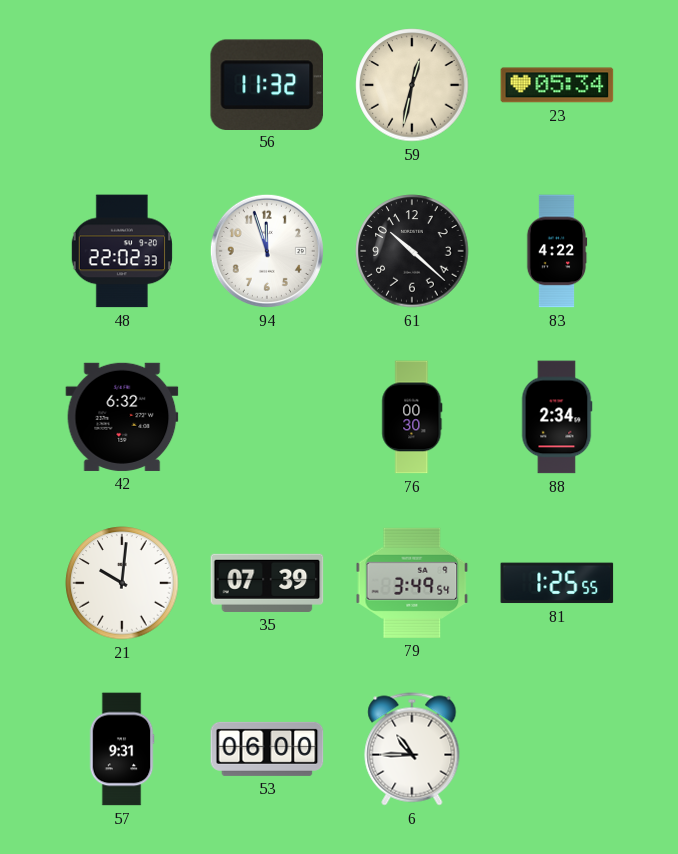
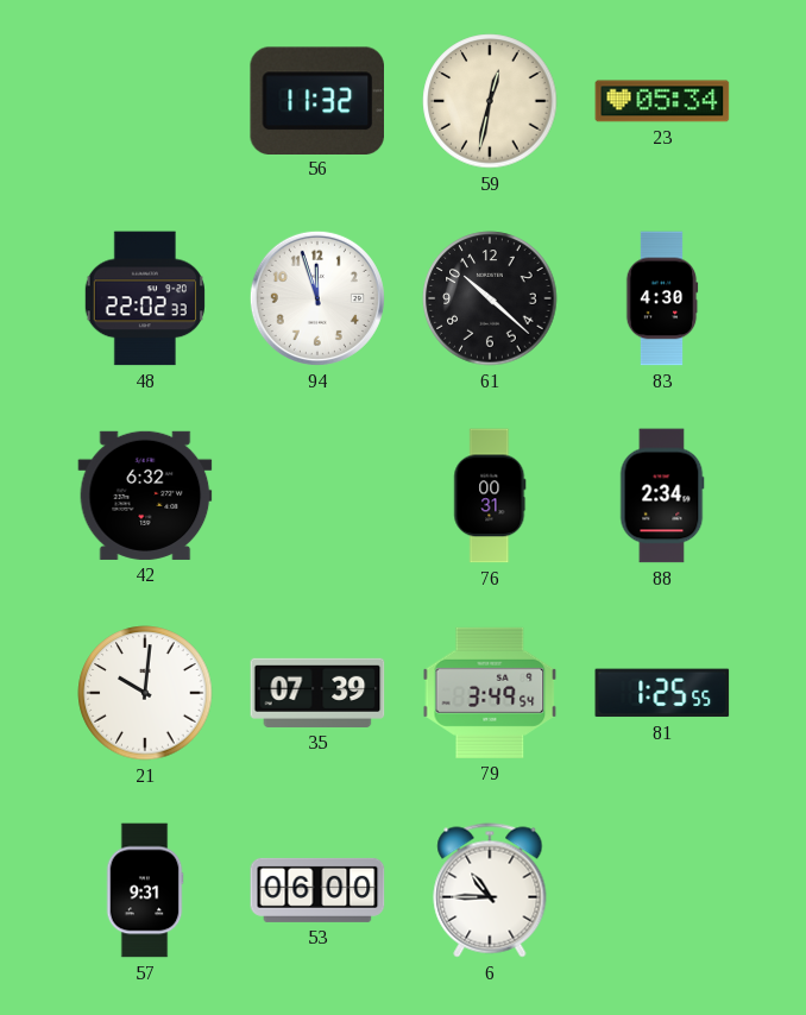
83: 4:22 -> 4:30 (662, 298)
76: 00:30 -> 00:31 (490, 496)
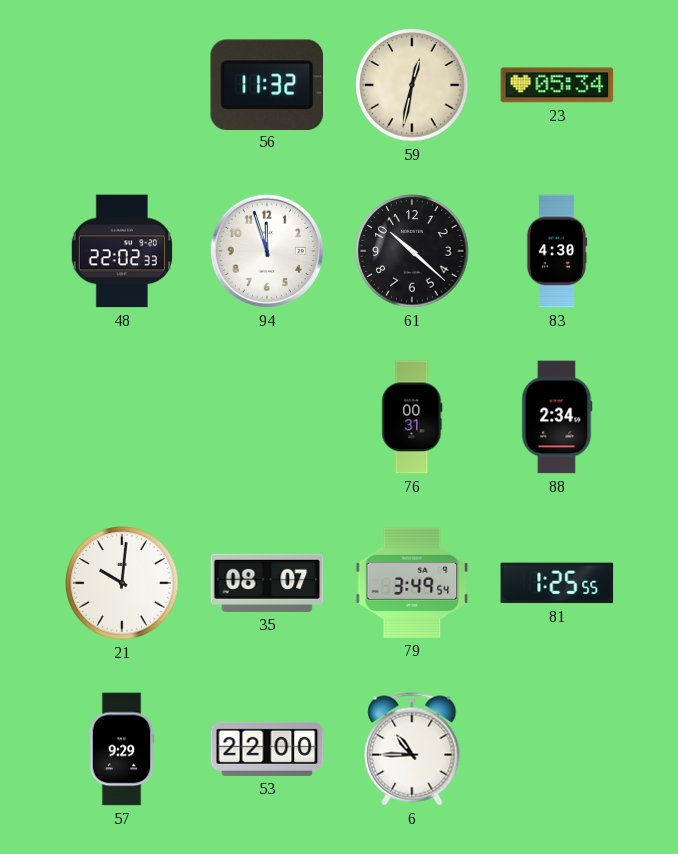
42: 6:32 -> none (145, 496)
35: 07:39 -> 08:07 (267, 583)
57: 9:31 -> 9:29 (122, 749)
53: 06:00 -> 22:00 (267, 749)
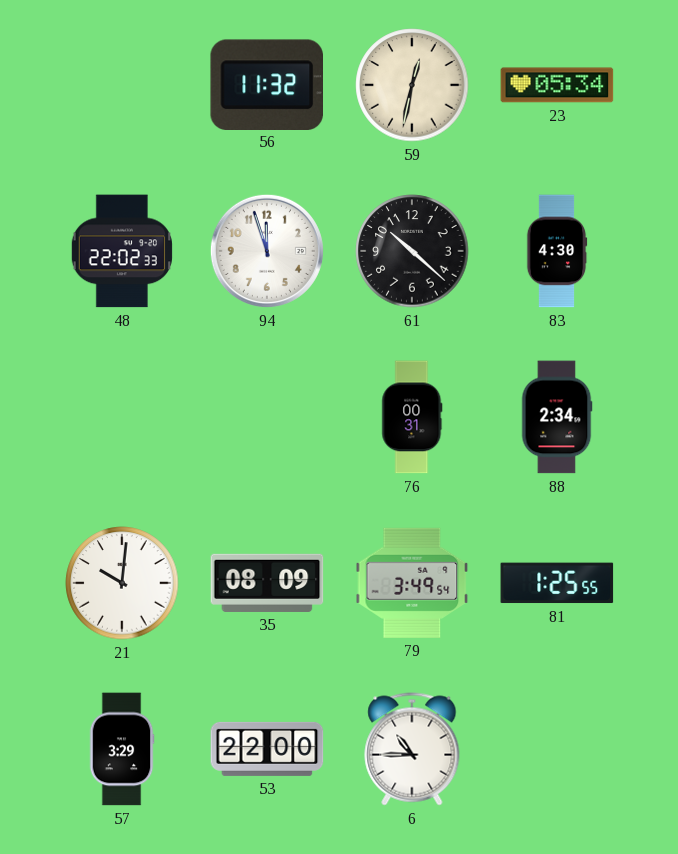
35: 08:07 -> 08:09 (267, 583)
57: 9:29 -> 3:29 (122, 749)
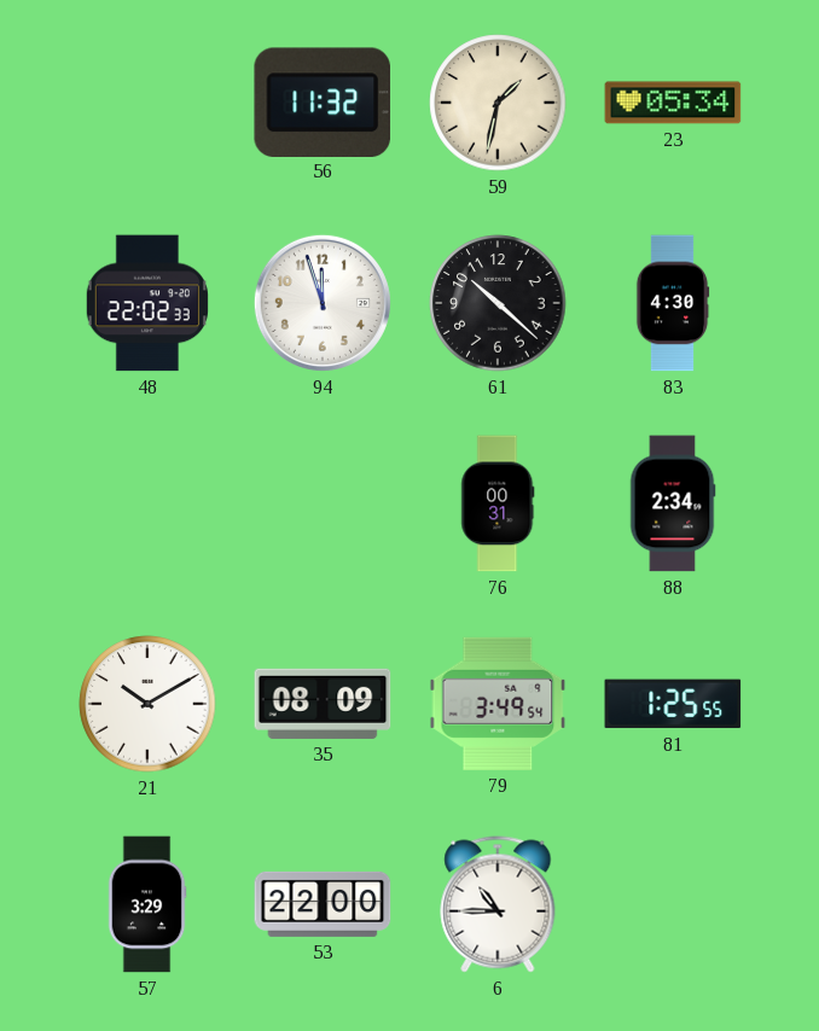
59: 12:32 -> 1:32 (498, 103)
21: 10:01 -> 10:10 (147, 704)
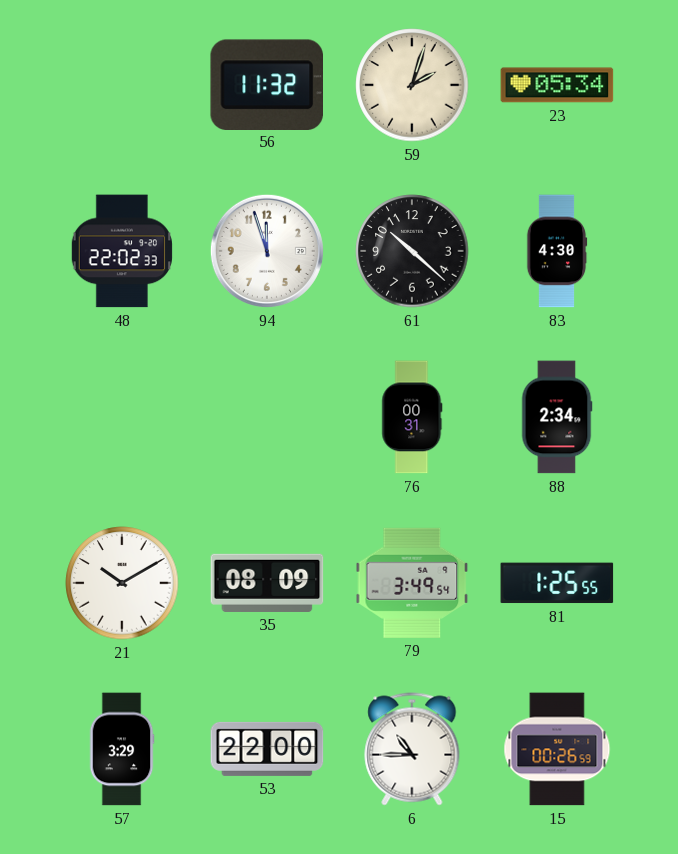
59: 1:32 -> 2:03 (412, 85)
15: none -> 00:26 (557, 749)
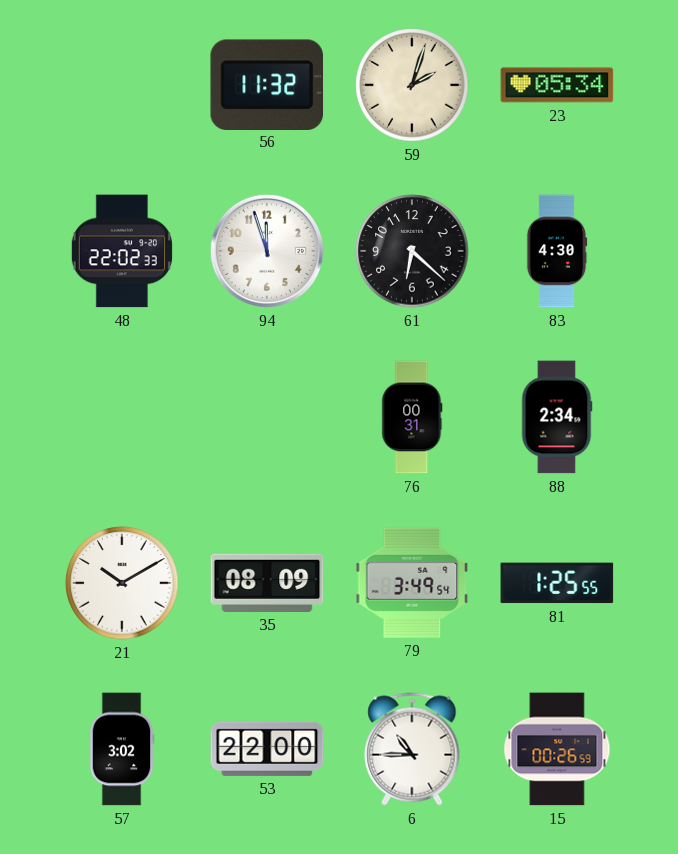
61: 10:22 -> 6:22 (412, 251)
57: 3:29 -> 3:02 (122, 749)
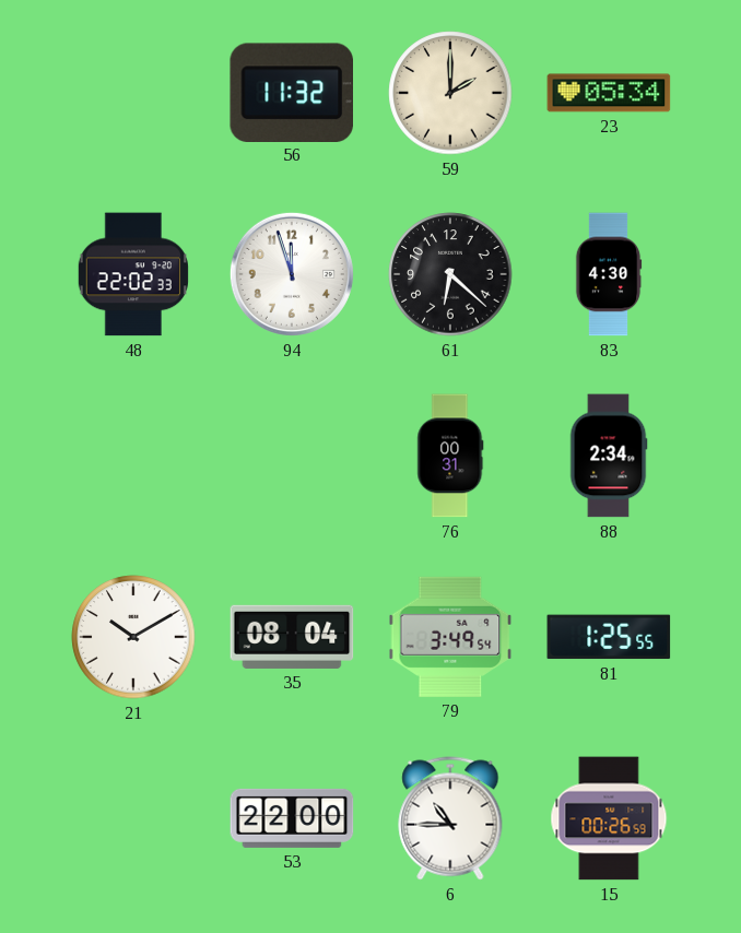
59: 2:03 -> 2:00 (450, 93)
35: 08:09 -> 08:04 (292, 637)
57: 3:02 -> none (122, 749)
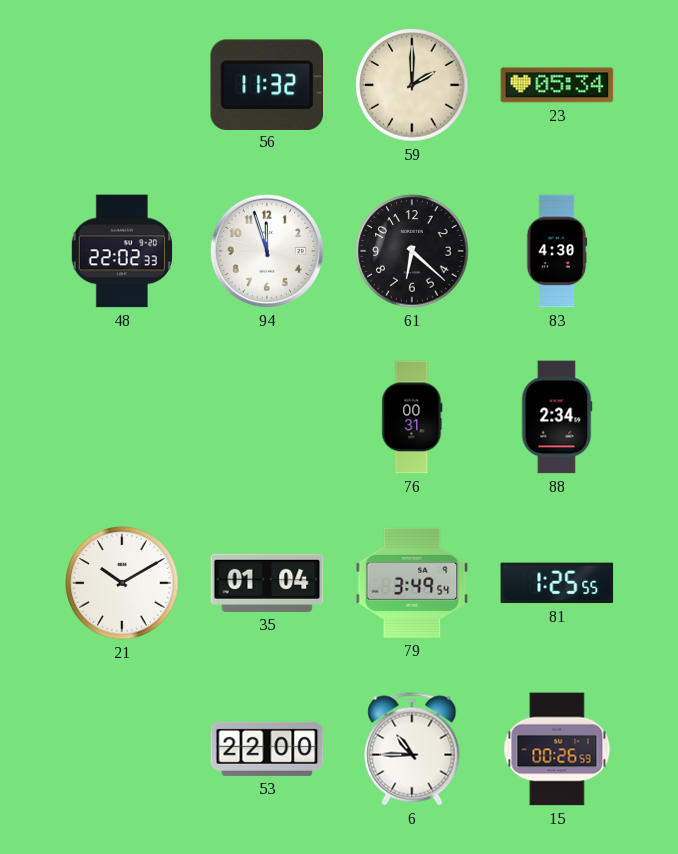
35: 08:04 -> 01:04 (267, 583)
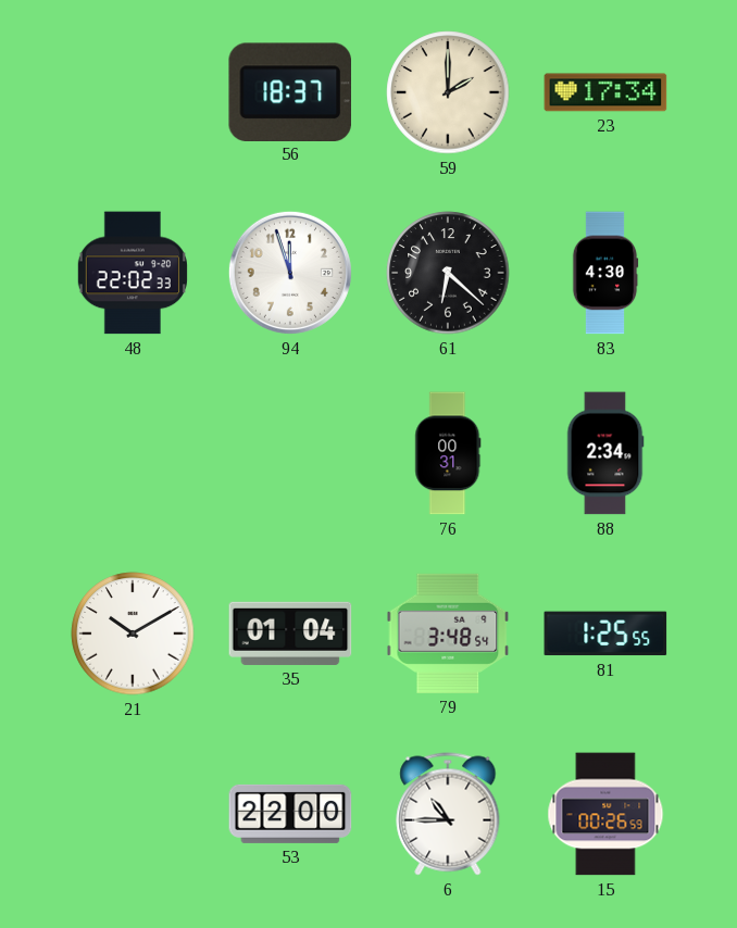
56: 11:32 -> 18:37 (289, 91)
23: 05:34 -> 17:34 (605, 92)
79: 3:49 -> 3:48 (448, 634)
